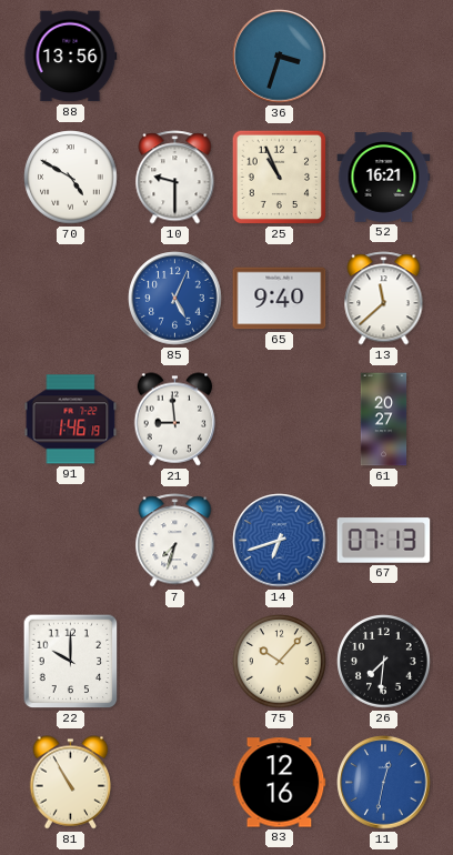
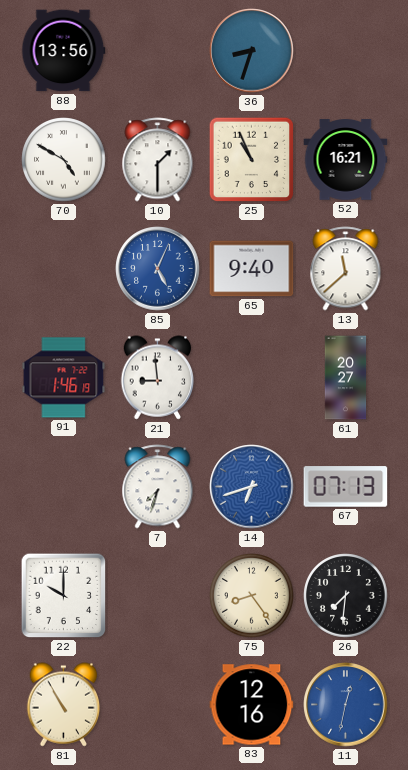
36: 3:33 -> 8:33 (252, 51)
10: 9:30 -> 1:30 (158, 160)
75: 10:07 -> 8:24 (252, 596)
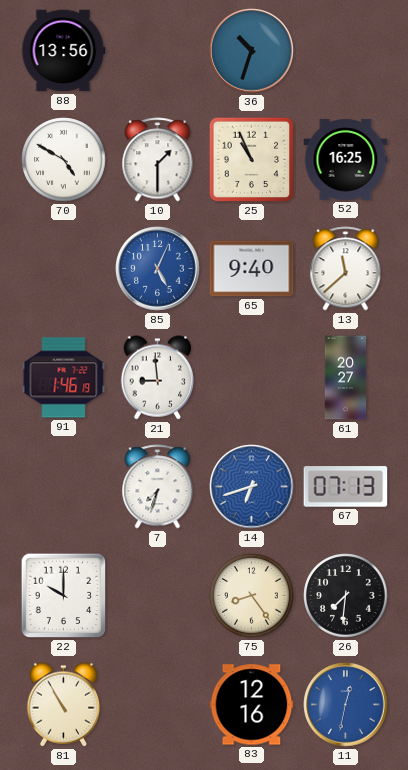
36: 8:33 -> 10:33 (252, 51)
52: 16:21 -> 16:25 (346, 160)
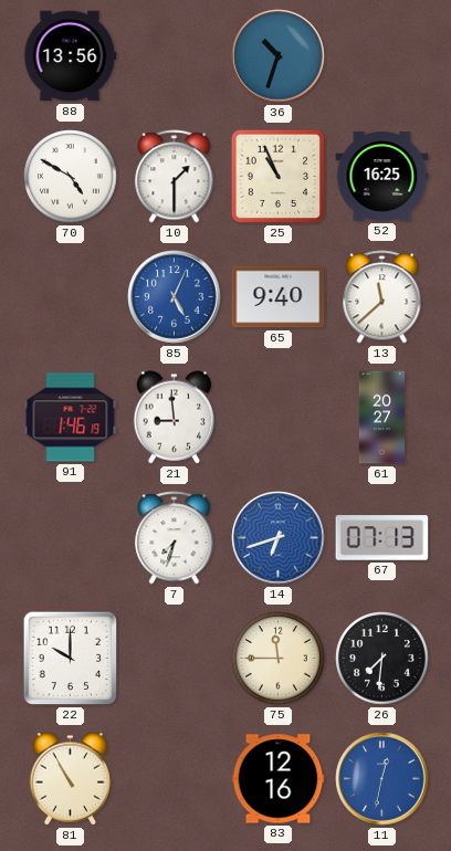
75: 8:24 -> 11:45 (279, 659)
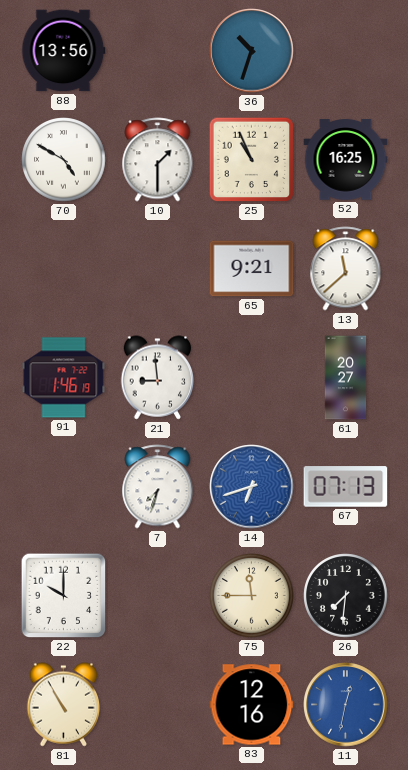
85: 5:04 -> none (175, 297)
65: 9:40 -> 9:21 (252, 269)
